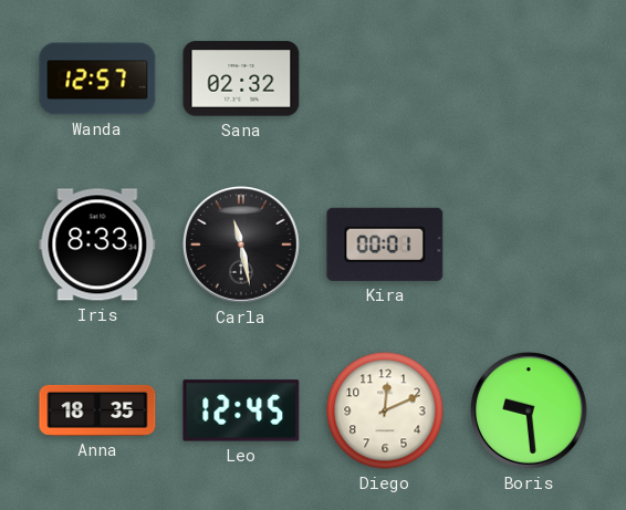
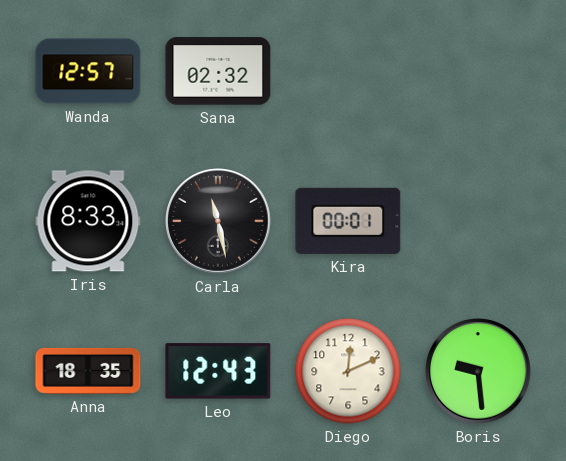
Leo: 12:45 -> 12:43 (218, 371)
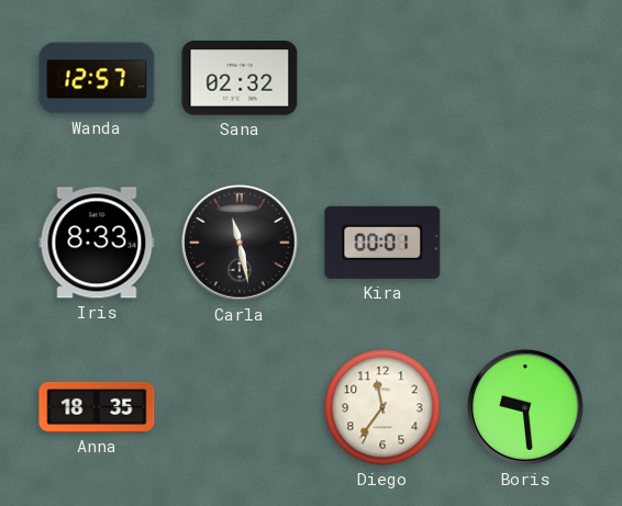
Leo: 12:43 -> none (218, 371)
Diego: 12:11 -> 11:36 (382, 407)
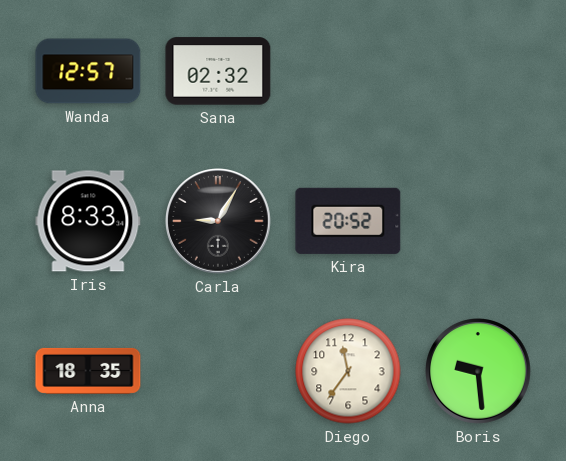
Carla: 11:28 -> 9:05 (219, 222)
Kira: 00:01 -> 20:52 (348, 221)
